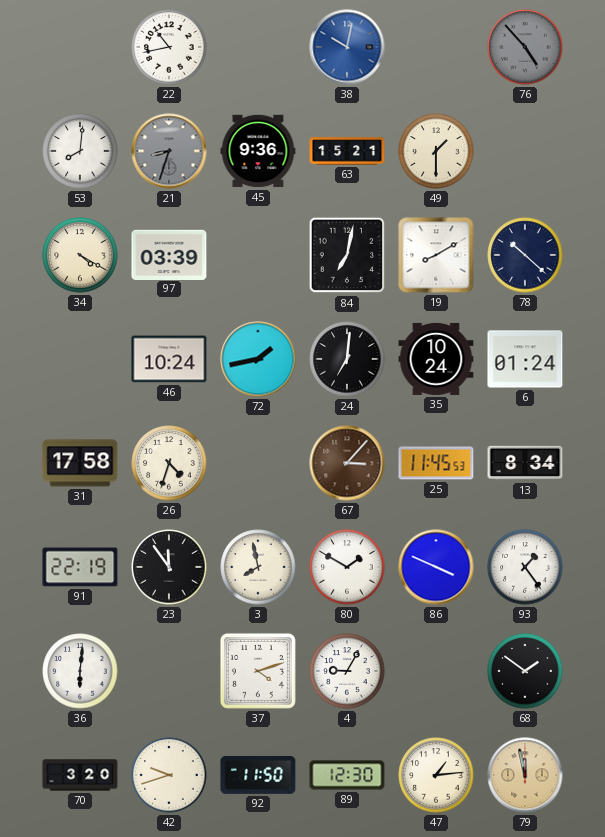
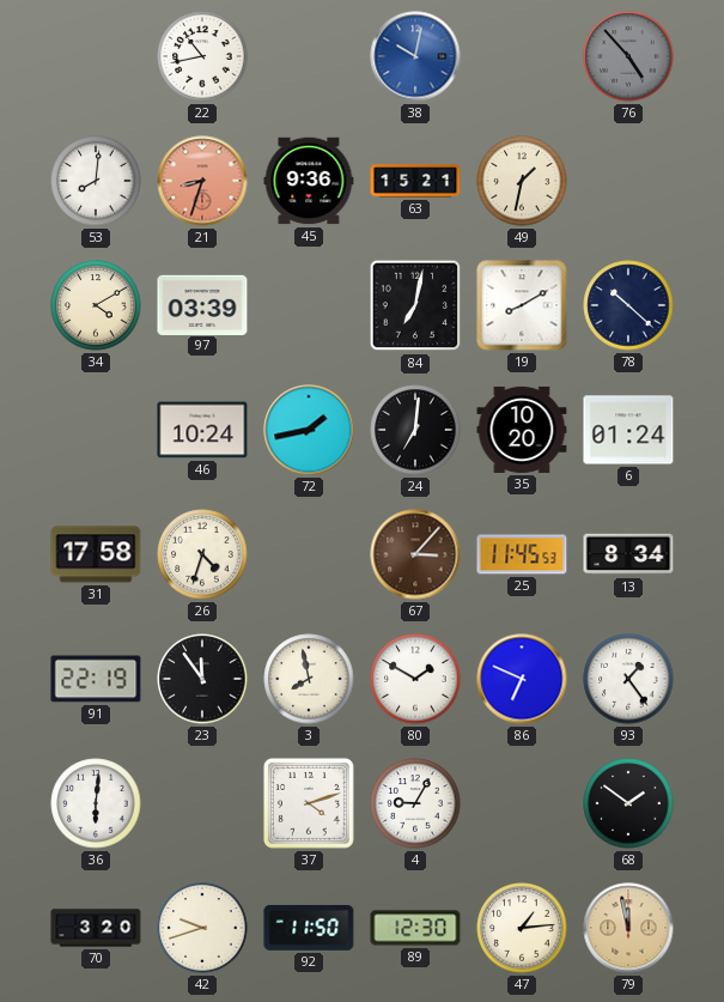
21 dial: grey -> salmon (202, 181)
49: 1:30 -> 1:32 (522, 181)
34: 4:20 -> 4:10 (96, 305)
35: 10:24 -> 10:20 (522, 430)
86: 3:49 -> 6:49 (522, 679)
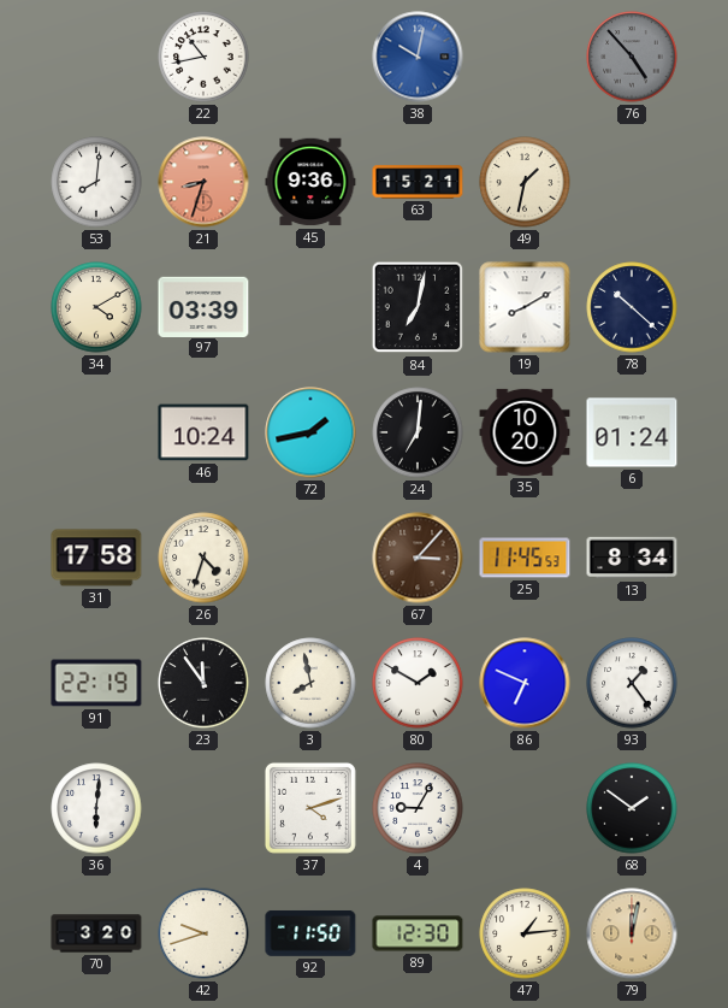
79: 11:58 -> 12:02 (632, 933)
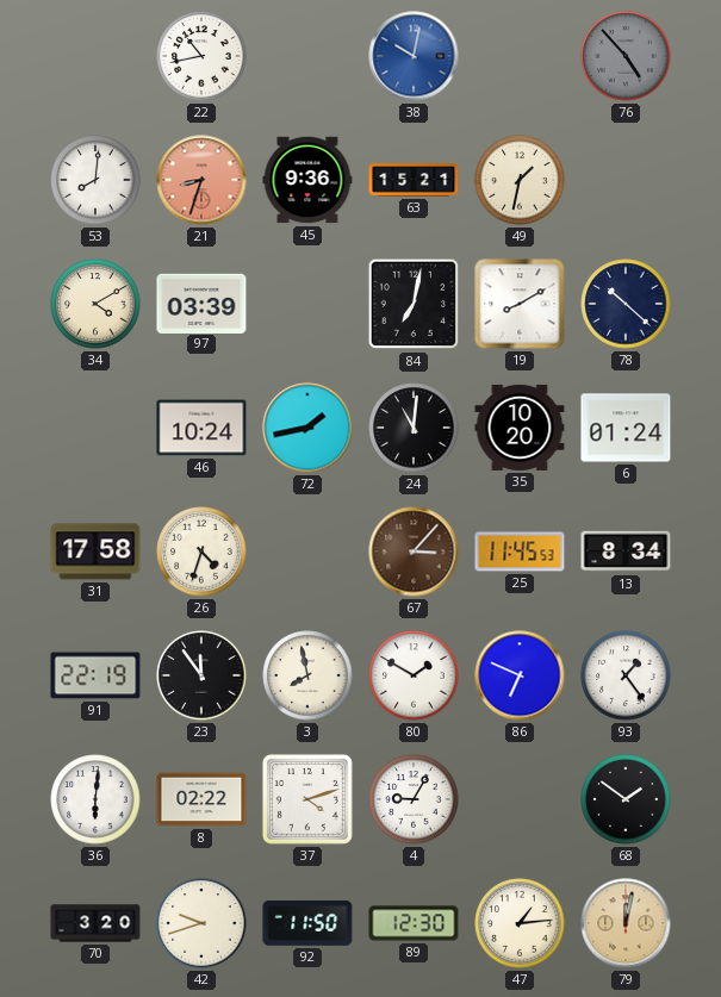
24: 7:01 -> 11:01 (414, 428)
8: none -> 02:22 (201, 799)
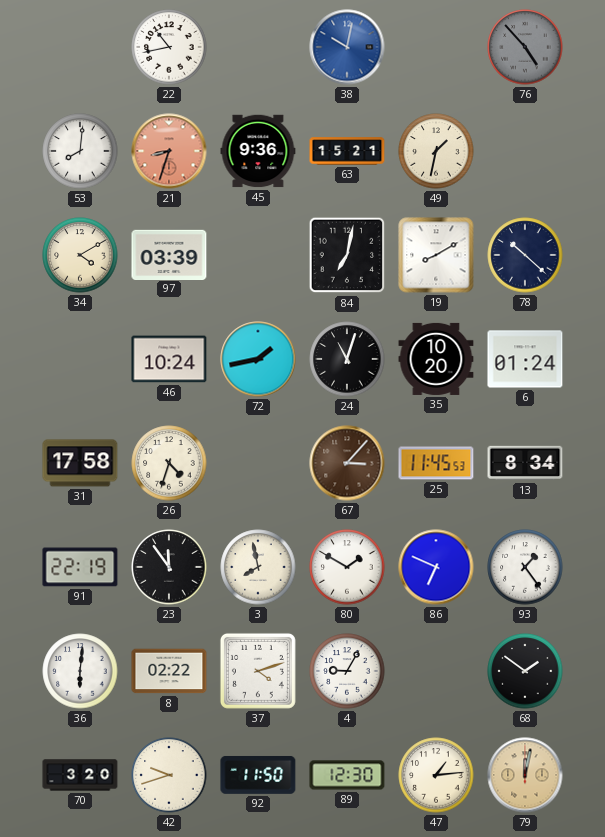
24: 11:01 -> 11:03 (347, 359)
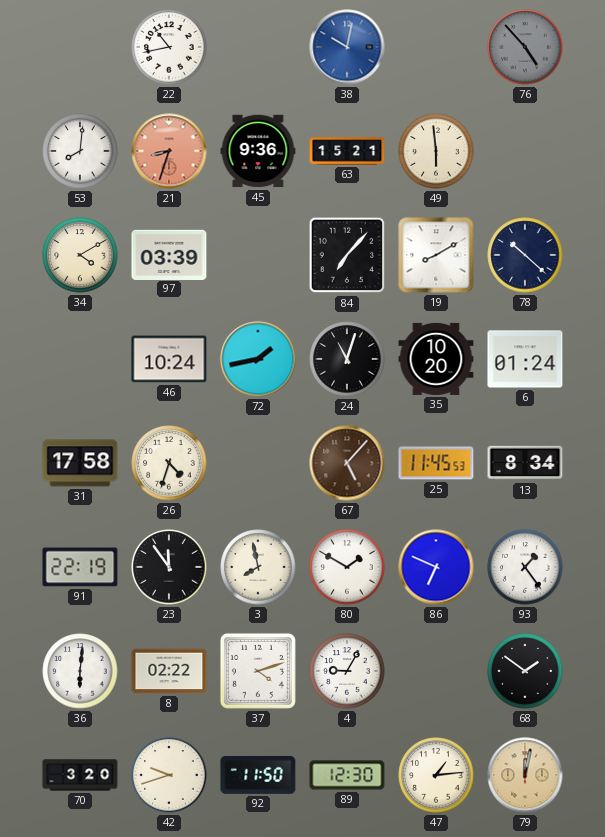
49: 1:32 -> 5:59 (436, 151)
84: 7:02 -> 7:07 (347, 255)
67: 3:07 -> 5:07 (347, 463)
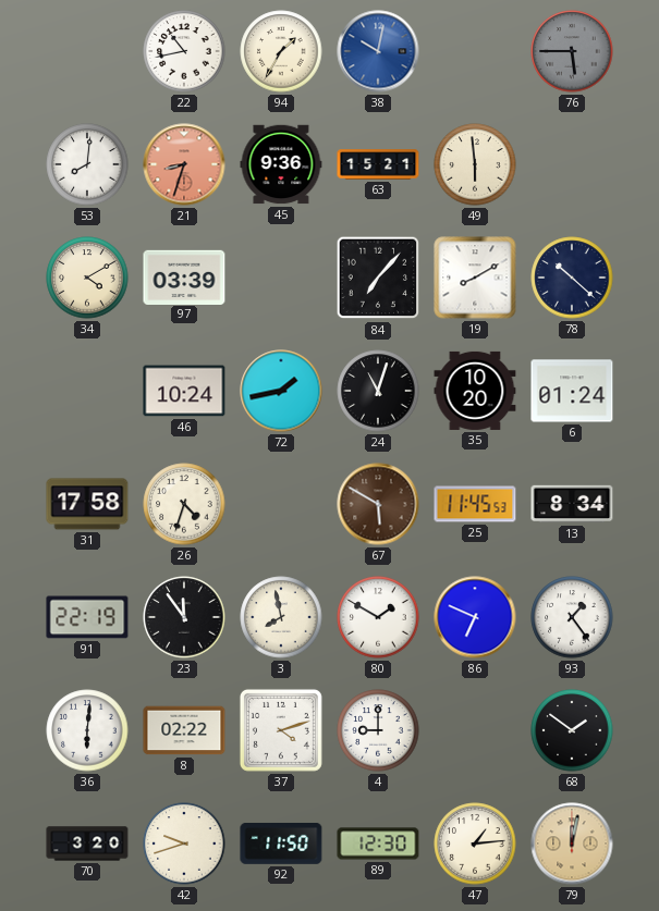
94: none -> 1:35 (281, 51)
76: 4:53 -> 5:45 (572, 51)
67: 5:07 -> 5:50 (378, 504)
4: 9:05 -> 9:00 (378, 730)
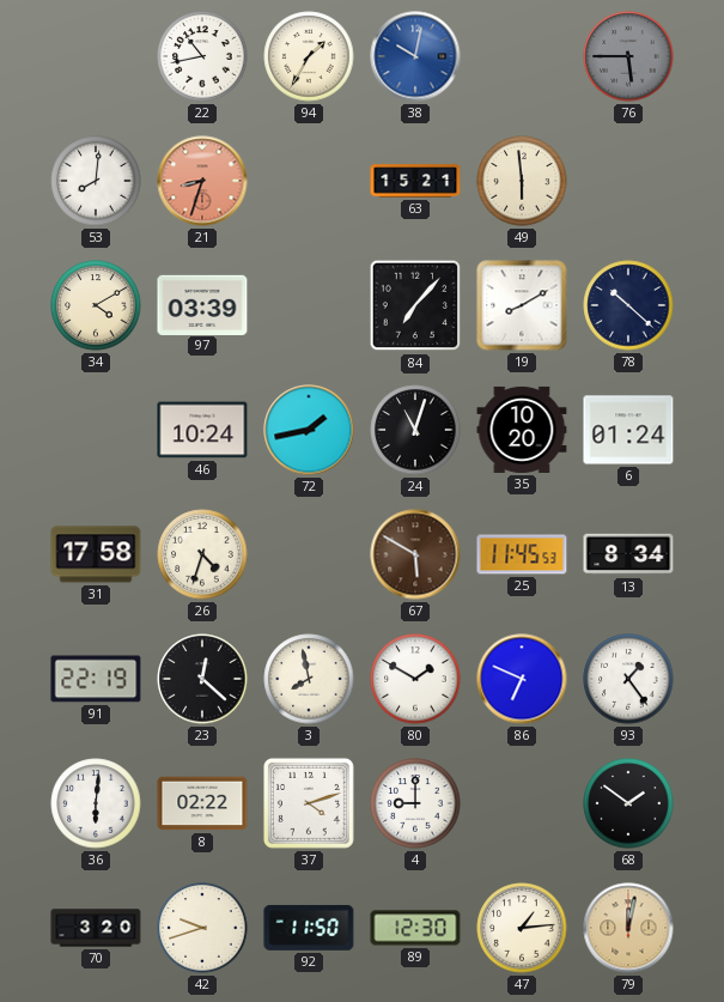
45: 9:36 -> none (281, 164)
23: 11:54 -> 12:22 (202, 679)
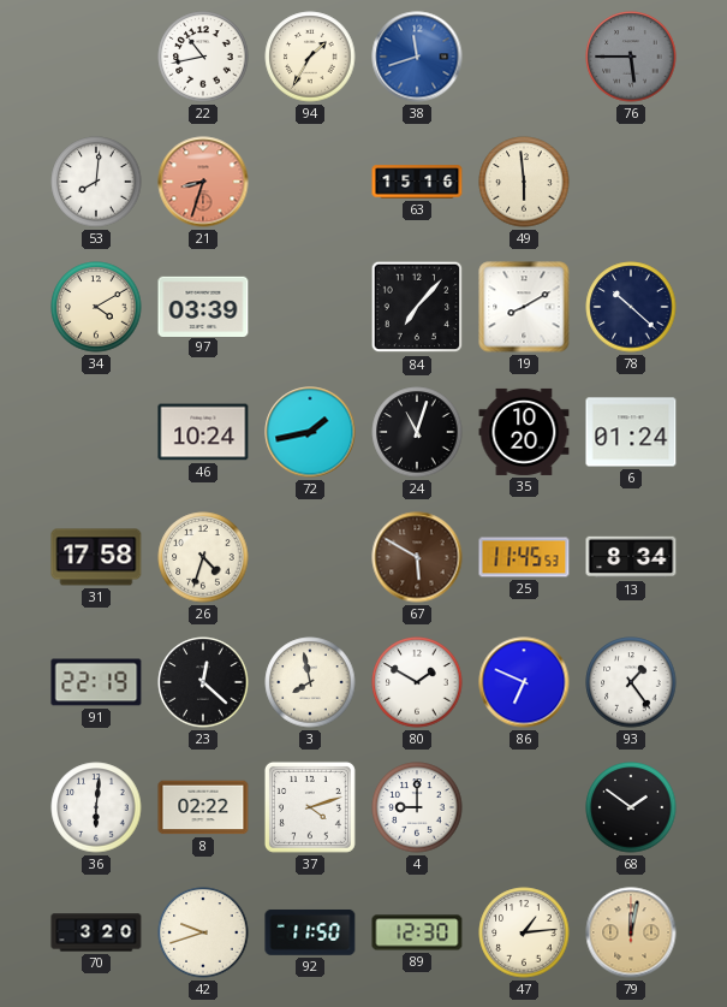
38: 10:02 -> 11:42 (417, 57)
63: 15:21 -> 15:16 (417, 182)
